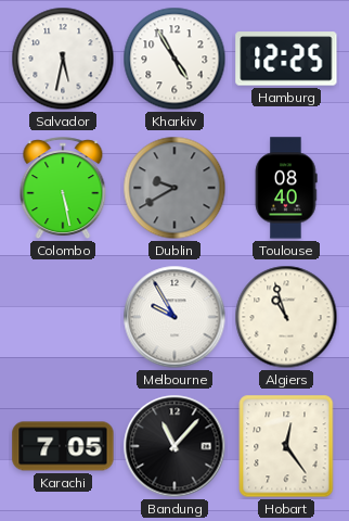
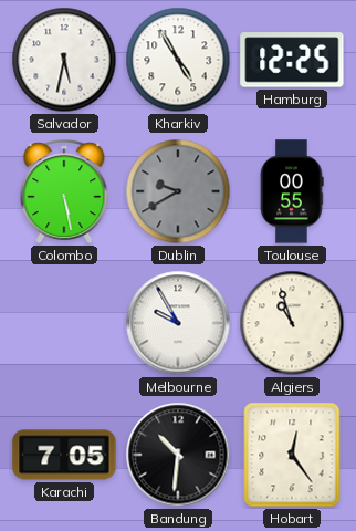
Toulouse: 08:40 -> 00:55 (292, 191)
Bandung: 11:07 -> 10:31 (178, 455)
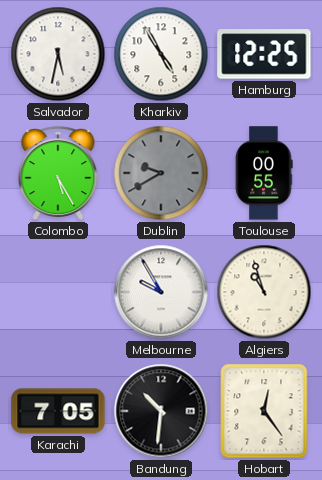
Colombo: 5:28 -> 5:25 (58, 174)
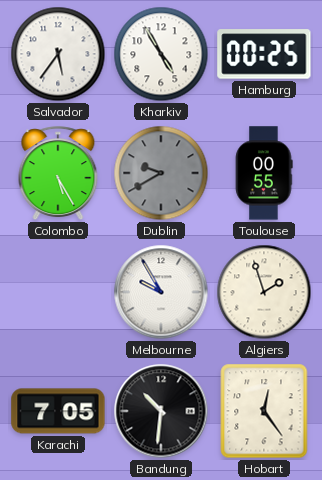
Salvador: 5:32 -> 5:36 (58, 54)
Hamburg: 12:25 -> 00:25 (264, 54)
Algiers: 10:57 -> 1:57 (264, 292)
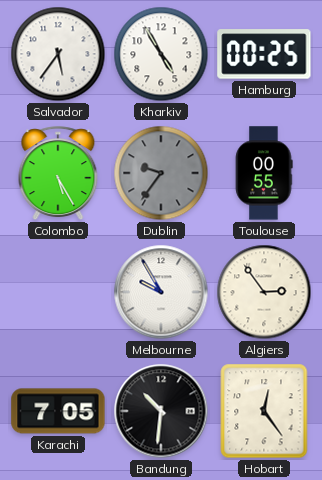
Dublin: 9:40 -> 9:36 (161, 173)
Algiers: 1:57 -> 2:54 (264, 292)
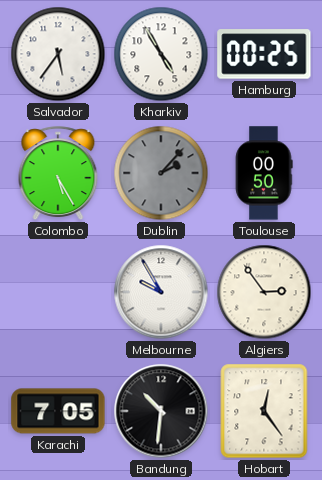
Dublin: 9:36 -> 2:07 (161, 173)
Toulouse: 00:55 -> 00:50 (264, 173)
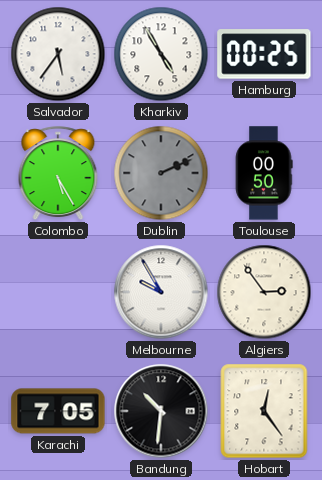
Dublin: 2:07 -> 2:11 (161, 173)
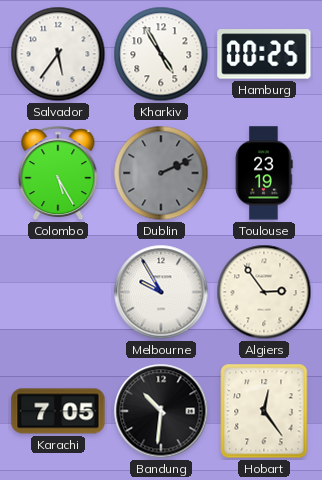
Toulouse: 00:50 -> 23:19 (264, 173)
